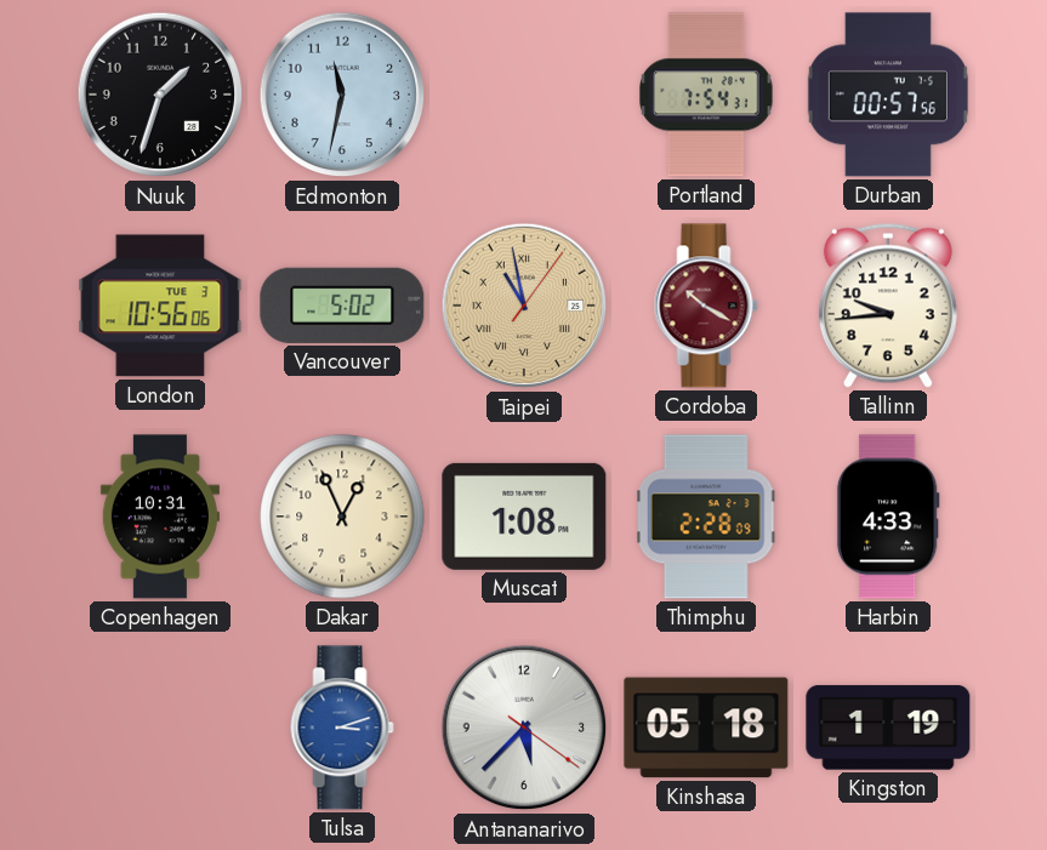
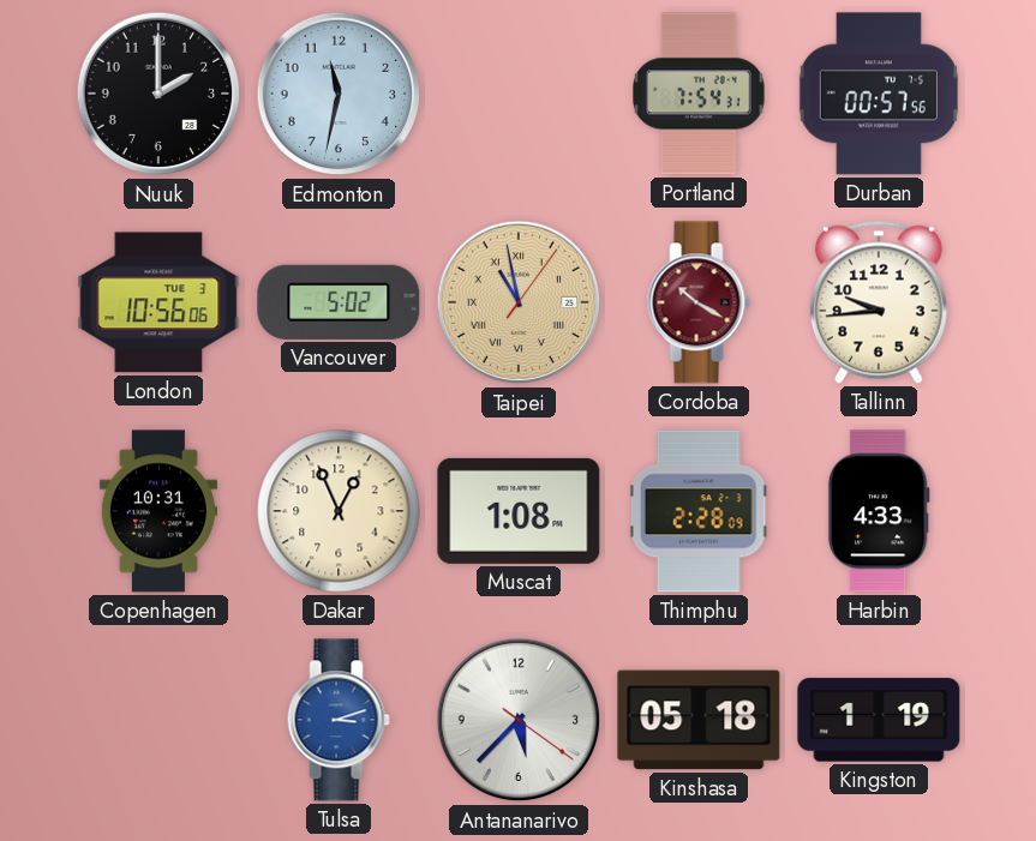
Nuuk: 1:33 -> 2:00 (158, 94)
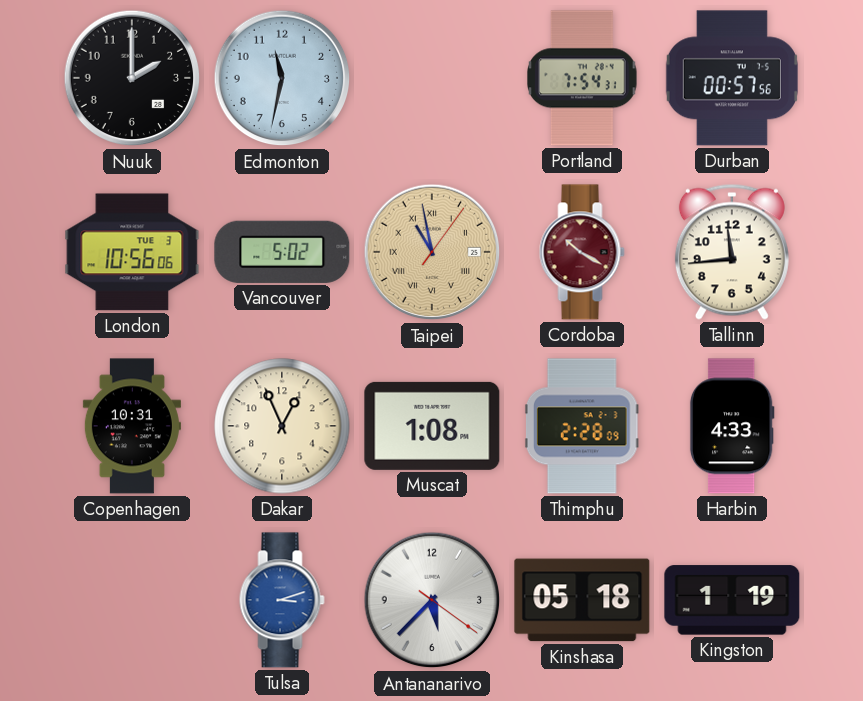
Tallinn: 9:44 -> 11:44 (732, 252)
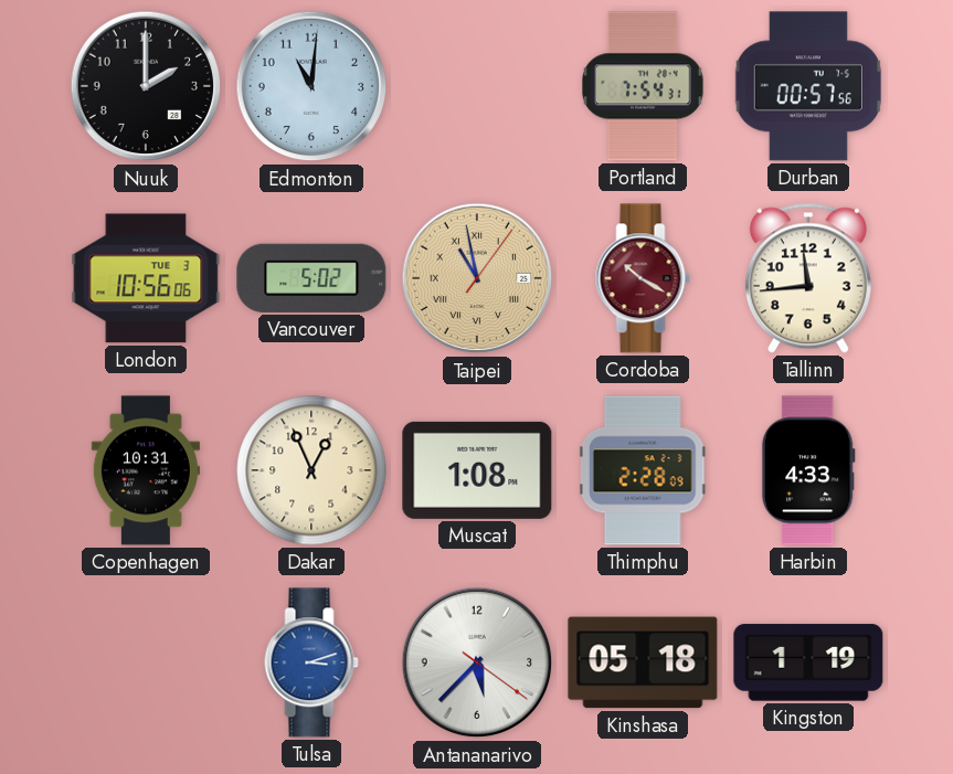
Edmonton: 11:32 -> 11:01 (311, 86)
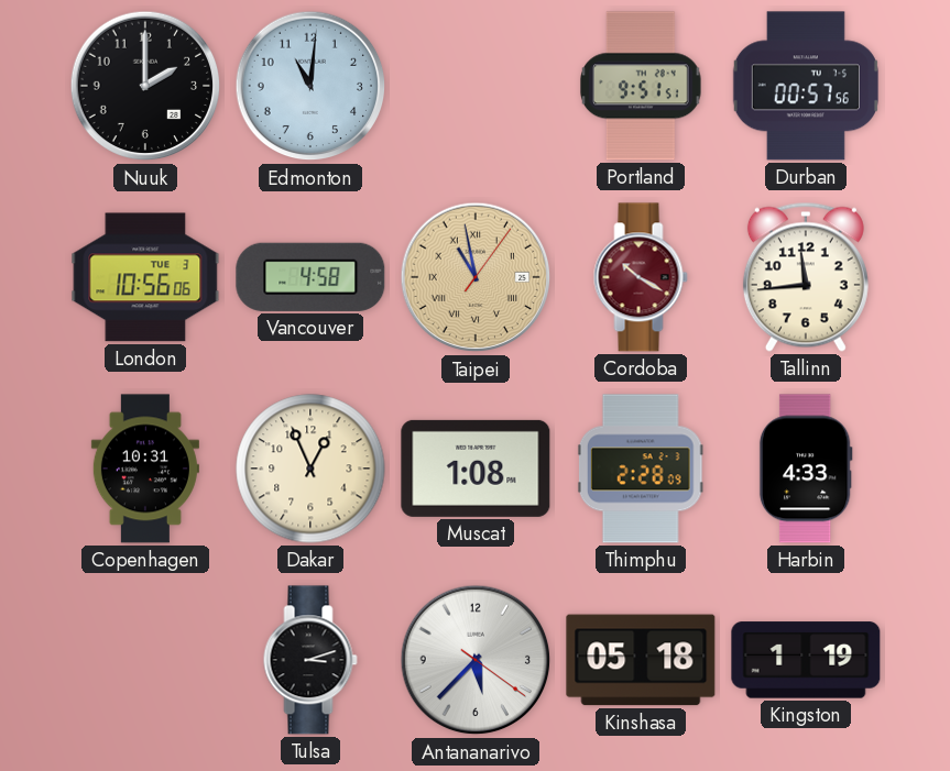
Portland: 7:54 -> 9:51 (641, 86)
Vancouver: 5:02 -> 4:58 (310, 277)
Tulsa dial: blue -> black (310, 660)
